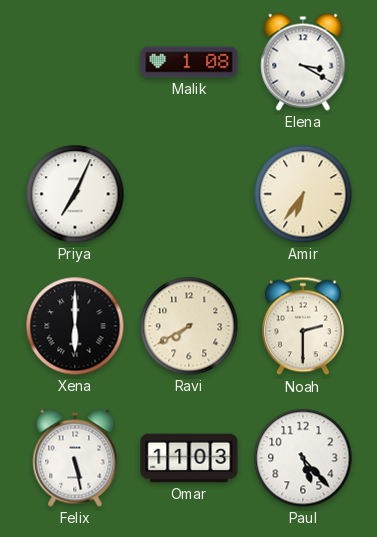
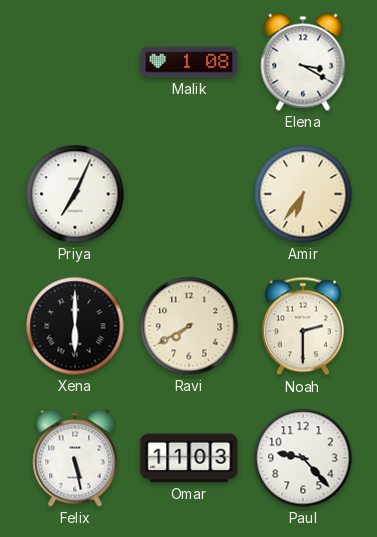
Paul: 5:23 -> 9:23 (303, 458)
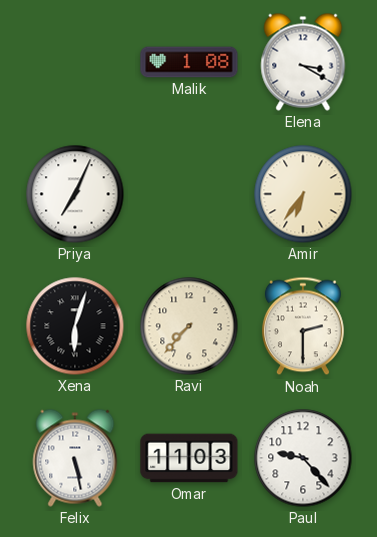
Xena: 6:00 -> 6:03 (75, 326)
Ravi: 7:40 -> 7:37 (189, 326)
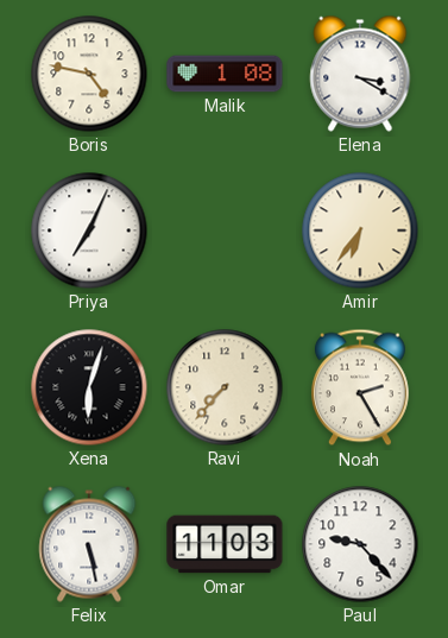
Boris: none -> 4:47 (89, 74)
Noah: 2:30 -> 2:25 (360, 387)
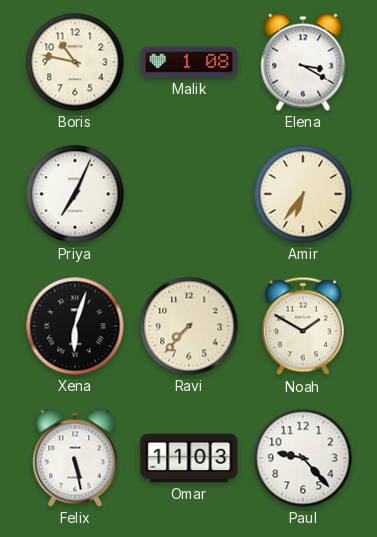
Boris: 4:47 -> 10:47 (75, 62)
Noah: 2:25 -> 1:50 (303, 326)
